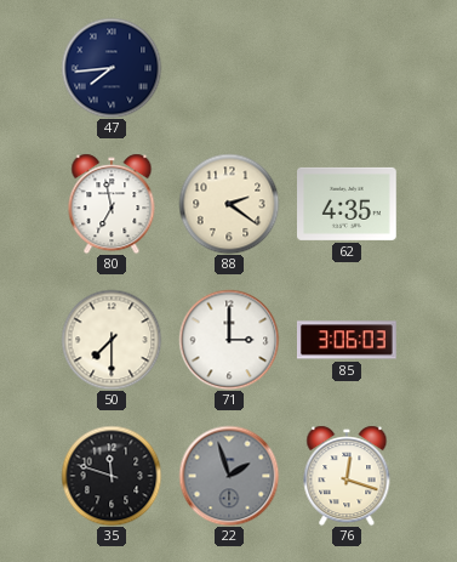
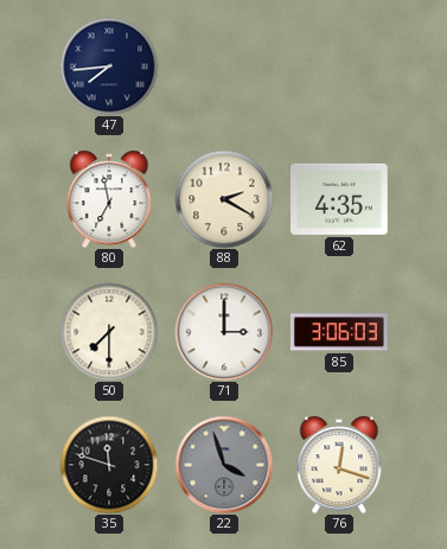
88: 2:21 -> 2:20 (224, 199)
22: 1:57 -> 3:57 (224, 465)
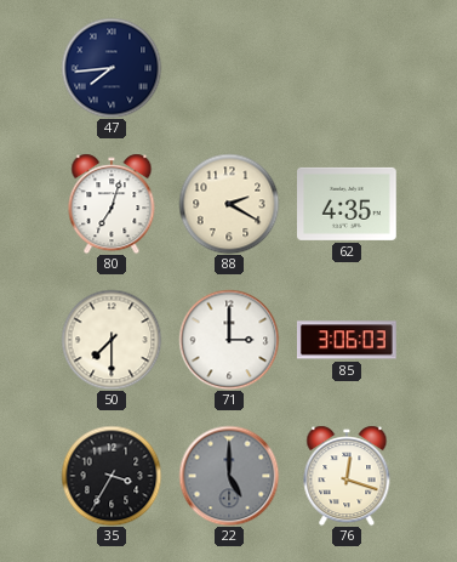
80: 6:58 -> 7:03 (112, 204)
35: 11:48 -> 3:35 (112, 476)
22: 3:57 -> 5:00 (229, 476)
